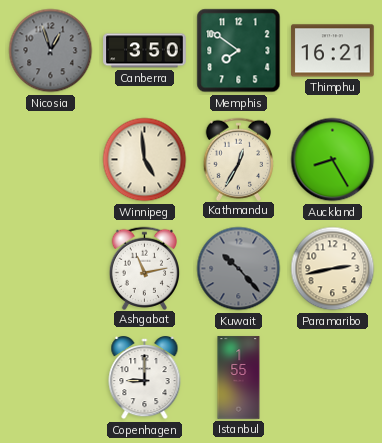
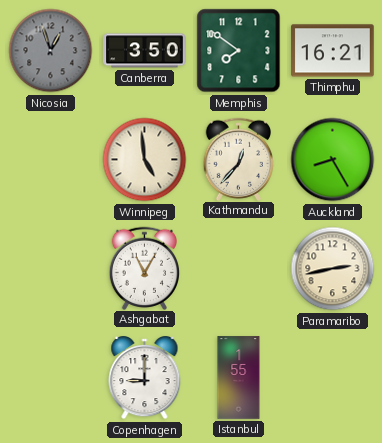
Kathmandu: 12:35 -> 12:37 (239, 159)
Ashgabat: 11:13 -> 11:05 (145, 268)
Kuwait: 10:23 -> none (239, 269)
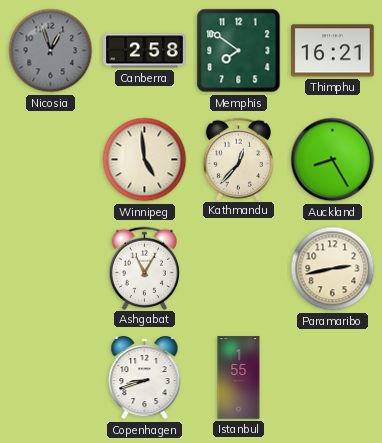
Canberra: 3:50 -> 2:58 (145, 51)
Copenhagen: 9:00 -> 8:42 (145, 379)
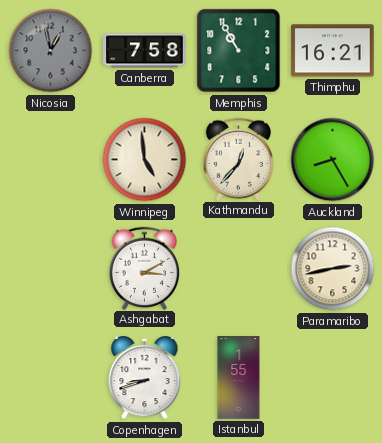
Nicosia: 12:57 -> 12:58 (51, 51)
Canberra: 2:58 -> 7:58 (145, 51)
Memphis: 7:51 -> 10:55 (239, 51)
Ashgabat: 11:05 -> 3:10 (145, 268)
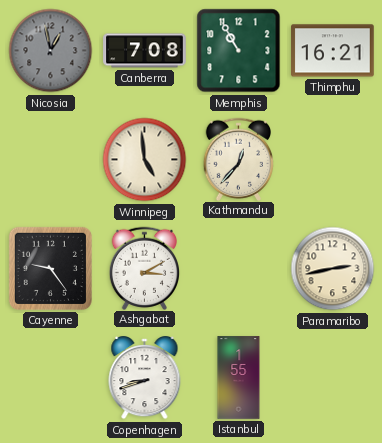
Canberra: 7:58 -> 7:08 (145, 51)
Auckland: 8:25 -> none (333, 160)
Cayenne: none -> 9:24 (50, 268)
